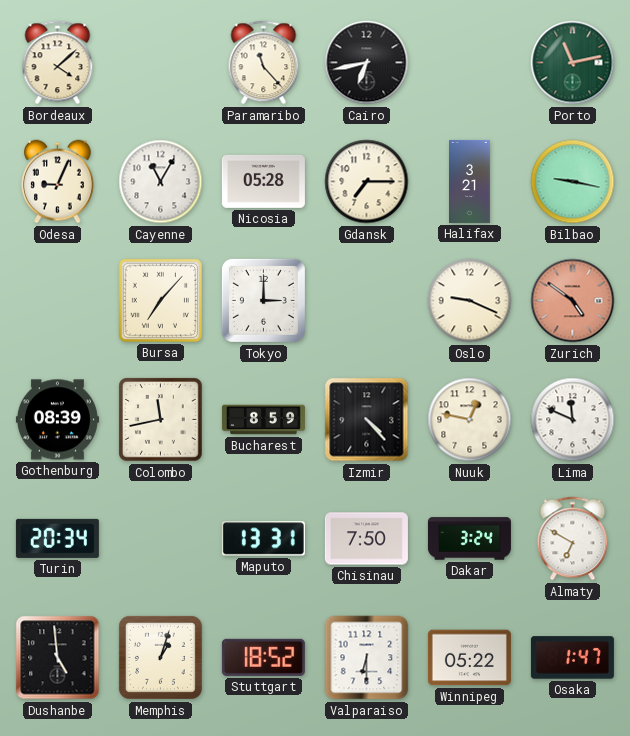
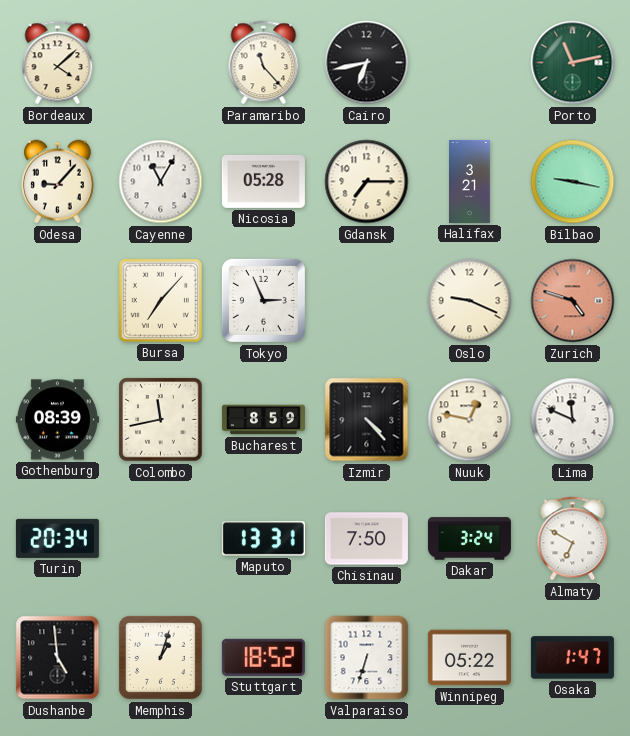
Odesa: 9:04 -> 9:07 (58, 182)
Tokyo: 3:00 -> 2:56 (263, 300)
Zurich: 4:51 -> 4:48 (573, 301)
Valparaiso: 6:30 -> 6:33 (367, 658)
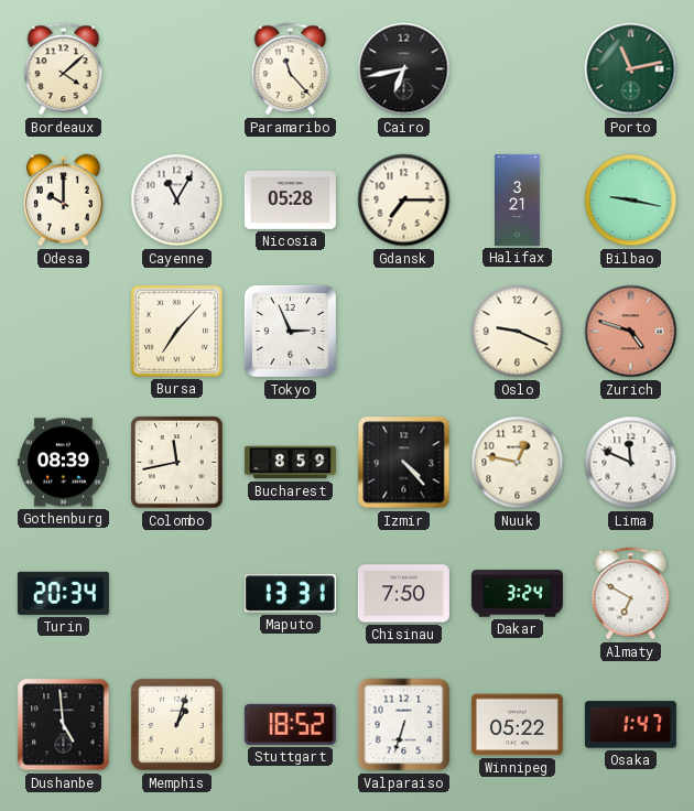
Odesa: 9:07 -> 10:00 (64, 201)
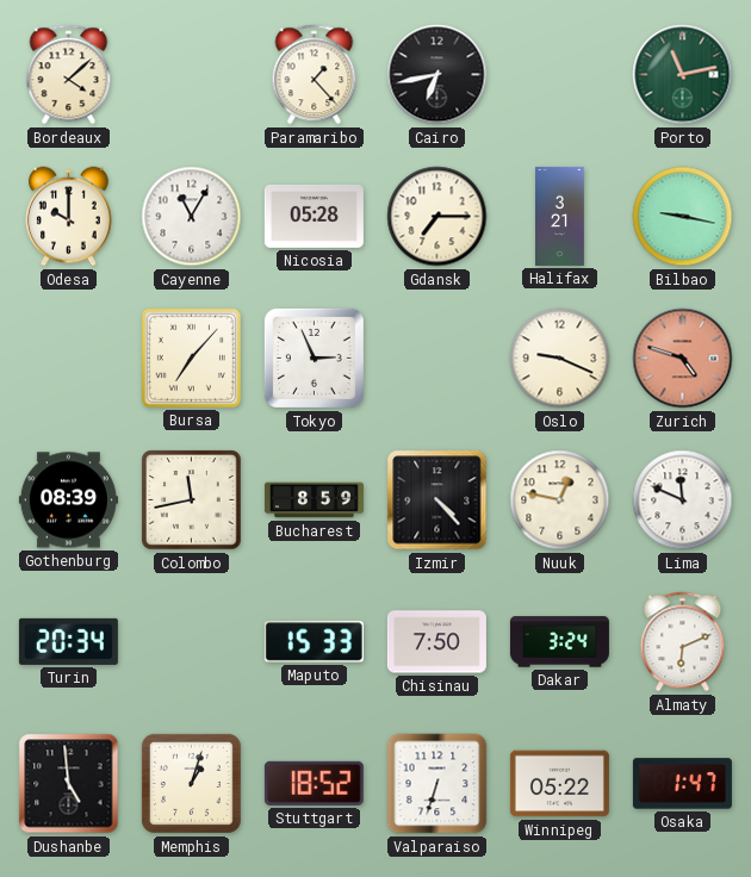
Paramaribo: 11:23 -> 1:23 (315, 75)
Maputo: 13:31 -> 15:33 (314, 642)
Almaty: 6:50 -> 6:11 (683, 642)
